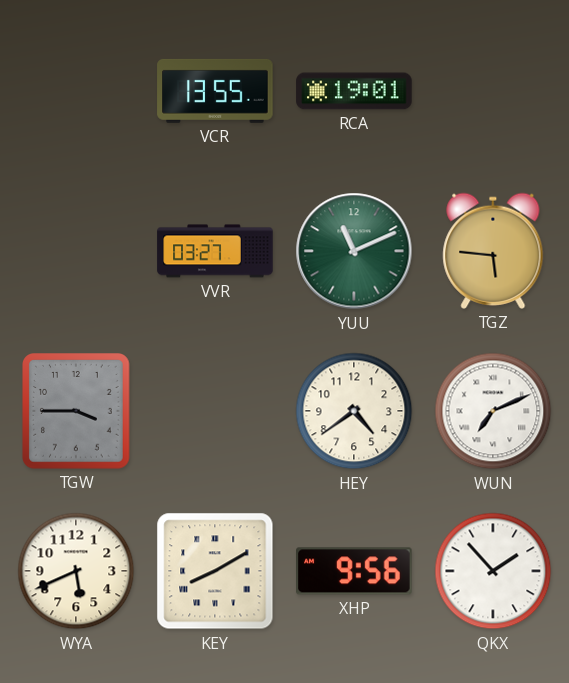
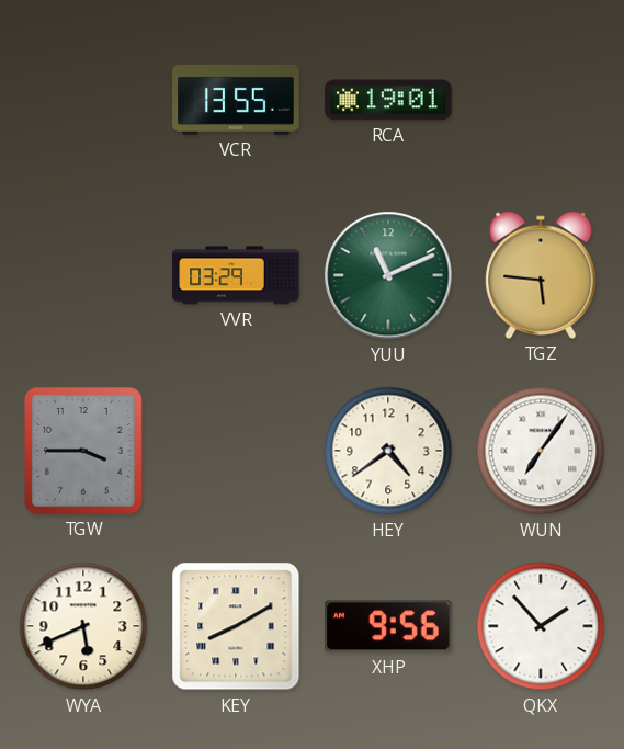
VVR: 03:27 -> 03:29 (236, 275)
WUN: 7:11 -> 7:06 (541, 451)
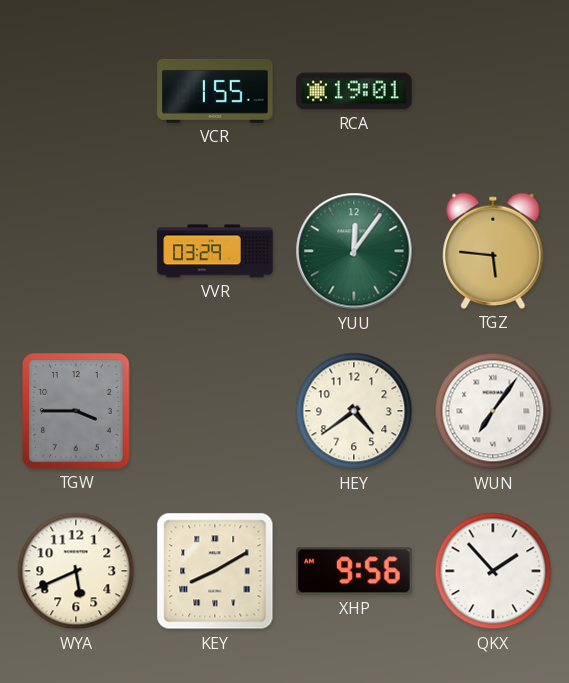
VCR: 13:55 -> 1:55 (215, 91)
YUU: 11:11 -> 12:06 (354, 251)
